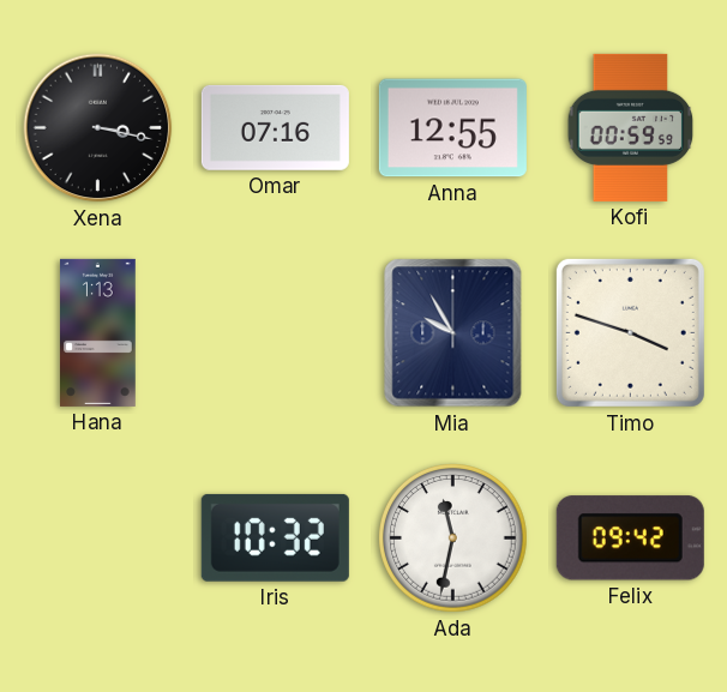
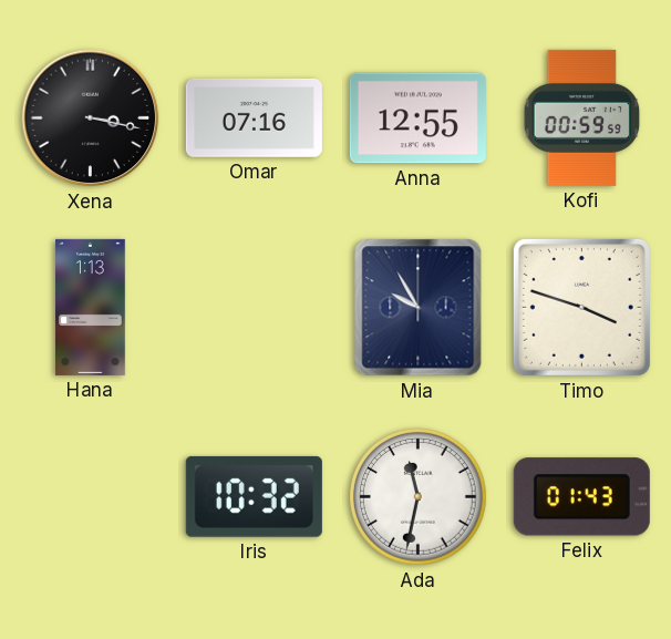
Felix: 09:42 -> 01:43 (581, 497)
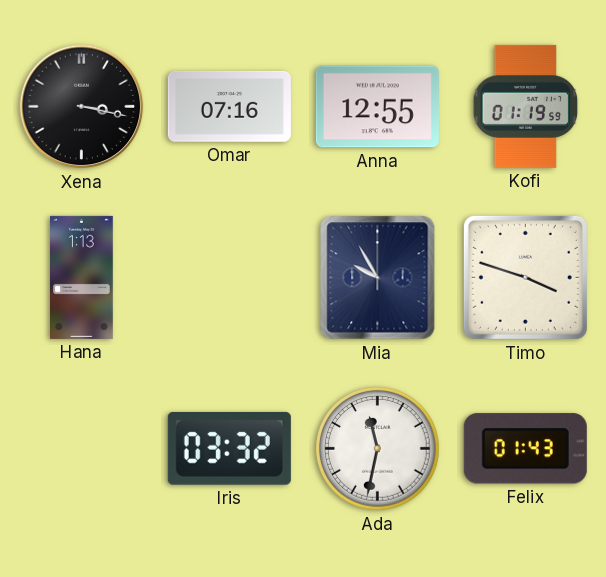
Kofi: 00:59 -> 01:19 (526, 106)
Iris: 10:32 -> 03:32 (229, 448)
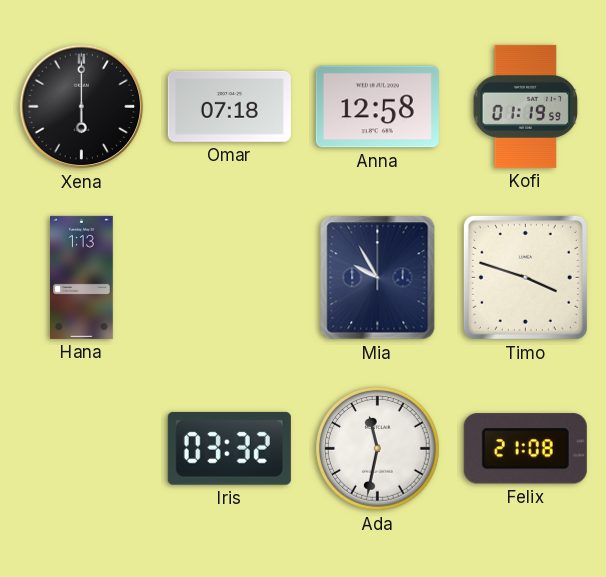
Xena: 3:17 -> 6:00 (82, 107)
Omar: 07:16 -> 07:18 (229, 106)
Anna: 12:55 -> 12:58 (377, 107)
Felix: 01:43 -> 21:08 (525, 449)
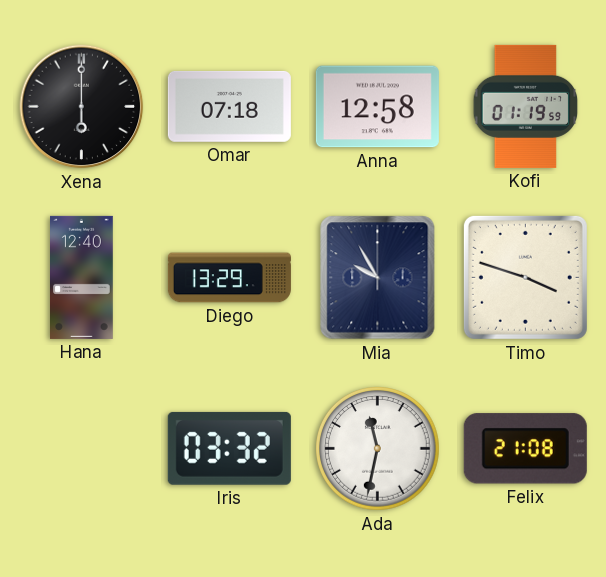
Hana: 1:13 -> 12:40 (82, 277)
Diego: none -> 13:29 (229, 278)
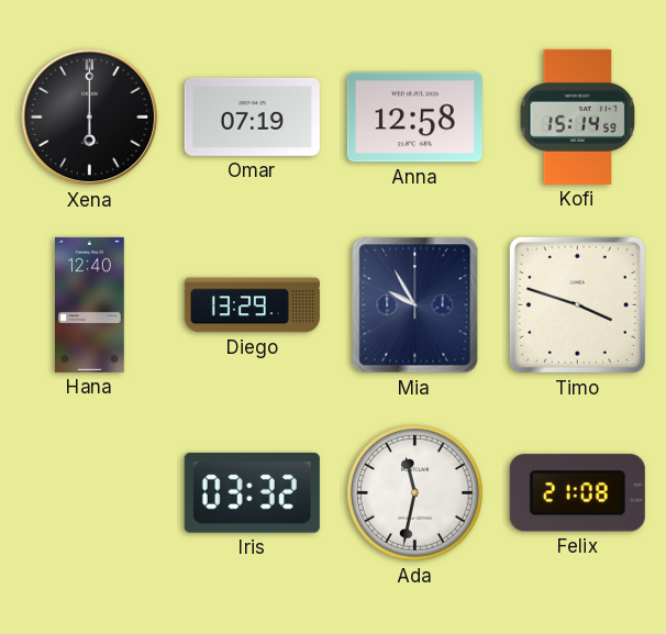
Omar: 07:18 -> 07:19 (252, 116)
Kofi: 01:19 -> 15:14 (578, 116)
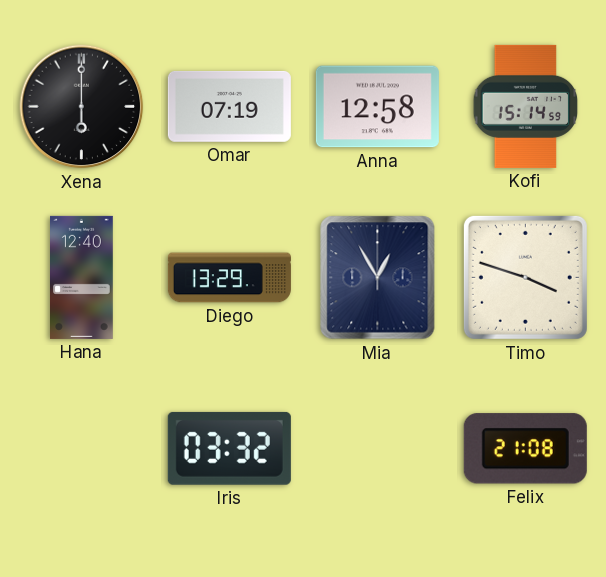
Mia: 9:55 -> 12:55 (378, 278)
Ada: 11:32 -> none (415, 493)
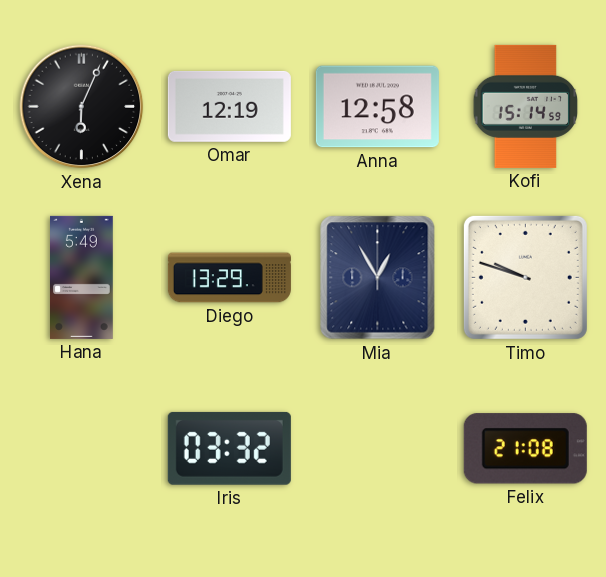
Xena: 6:00 -> 6:04 (82, 107)
Omar: 07:19 -> 12:19 (229, 106)
Hana: 12:40 -> 5:49 (82, 277)
Timo: 3:48 -> 9:48 (525, 277)
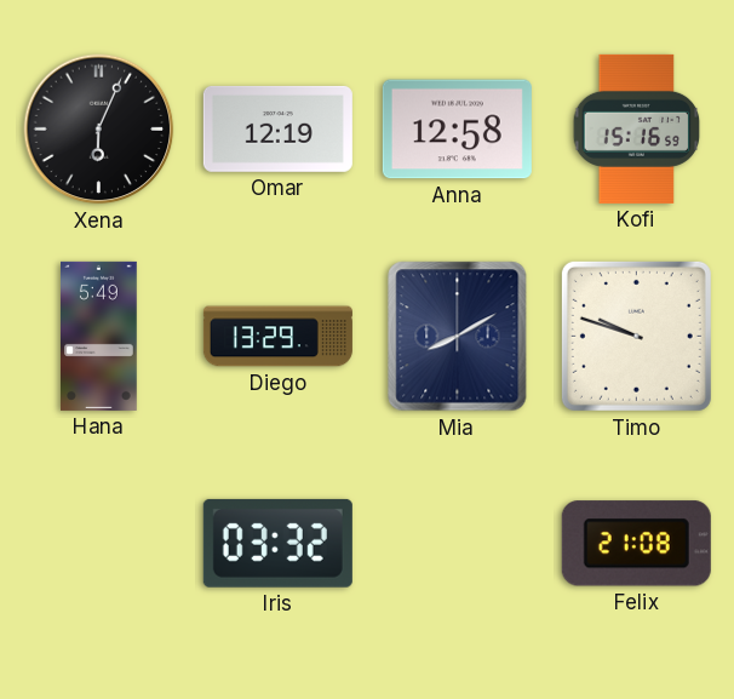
Kofi: 15:14 -> 15:16 (637, 128)
Mia: 12:55 -> 8:10 (458, 337)
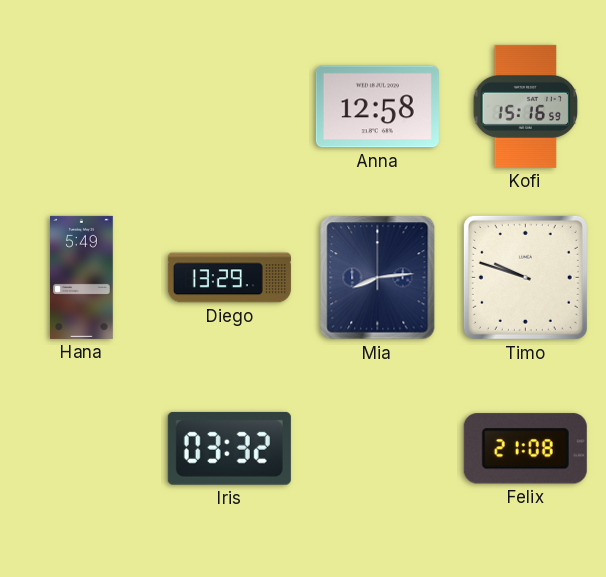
Xena: 6:04 -> none (99, 130)
Omar: 12:19 -> none (277, 128)
Mia: 8:10 -> 8:14 (378, 278)
